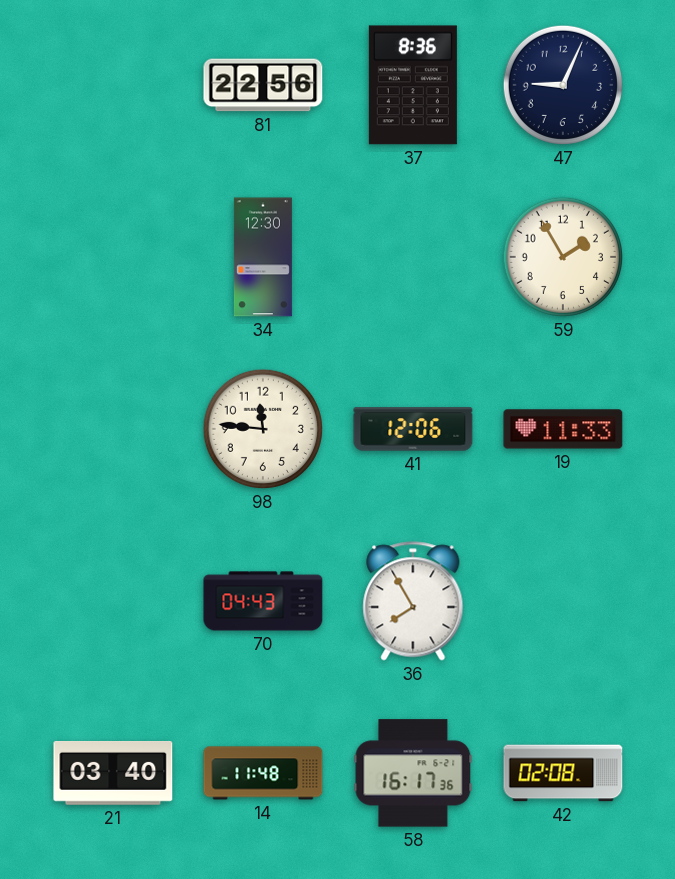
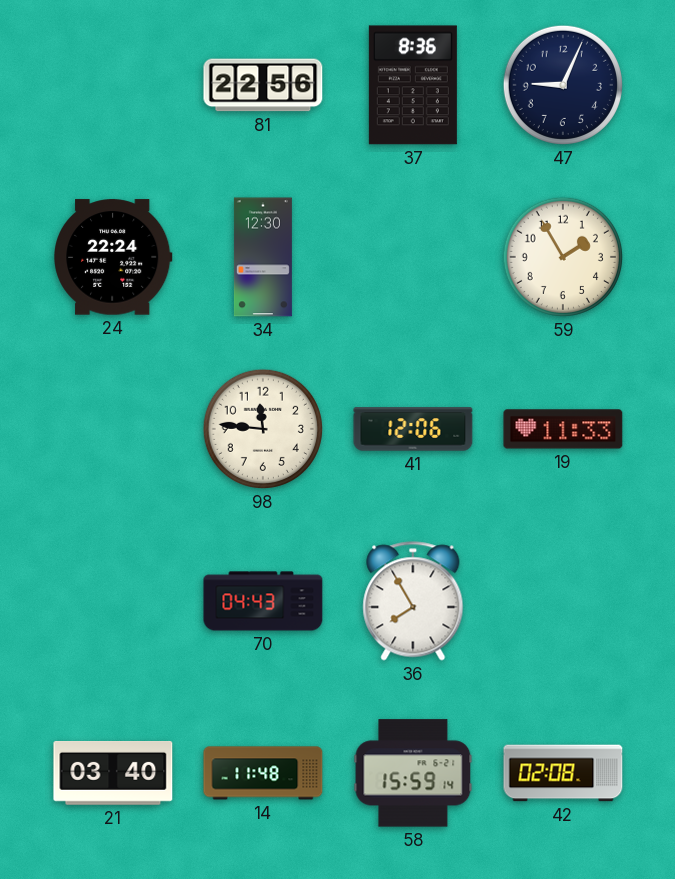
24: none -> 22:24 (114, 257)
58: 16:17 -> 15:59 (413, 773)
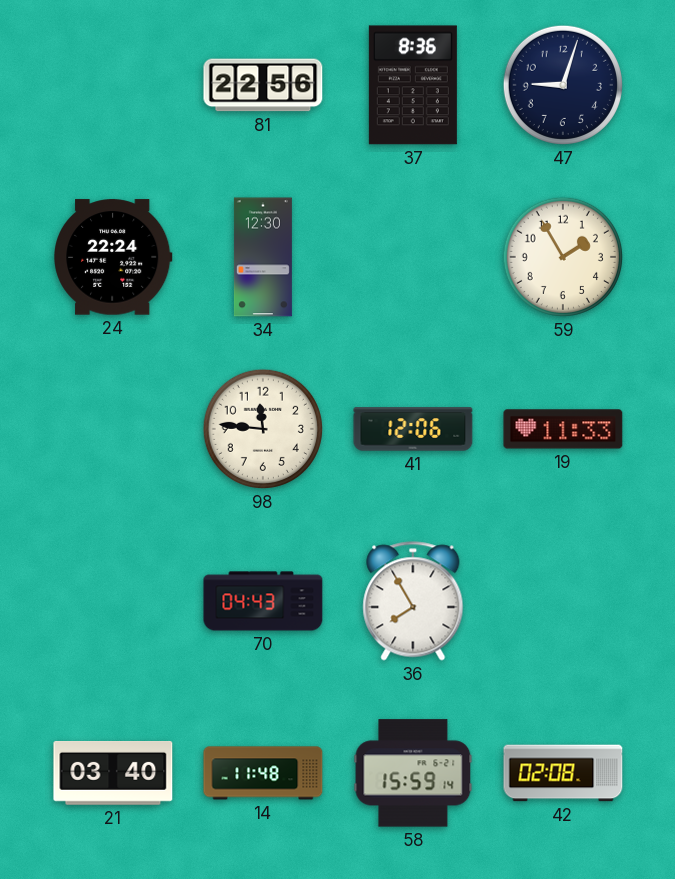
47: 9:04 -> 9:03 (563, 85)
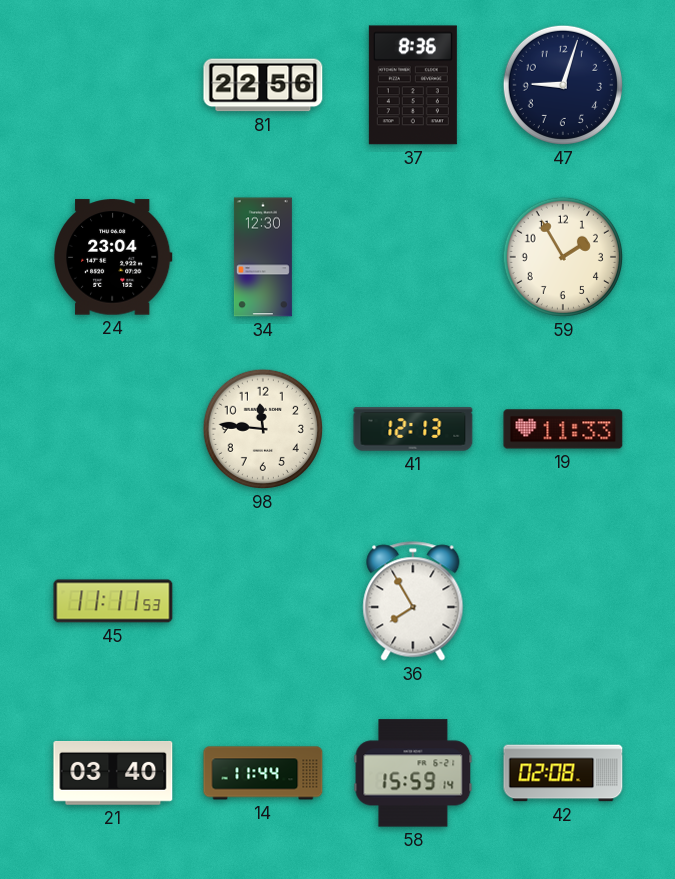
24: 22:24 -> 23:04 (114, 257)
41: 12:06 -> 12:13 (413, 429)
45: none -> 11:11 (113, 601)
70: 04:43 -> none (263, 601)
14: 11:48 -> 11:44 (263, 773)
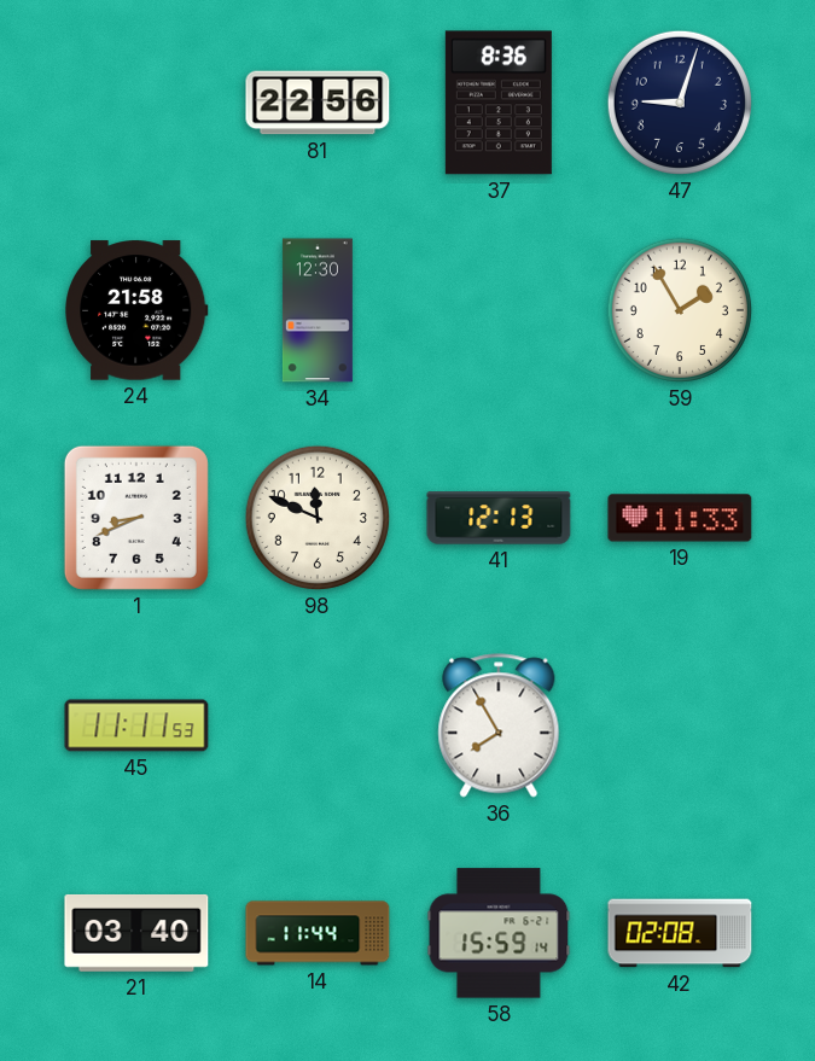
24: 23:04 -> 21:58 (138, 310)
1: none -> 8:41 (136, 518)
98: 11:46 -> 11:49 (318, 518)
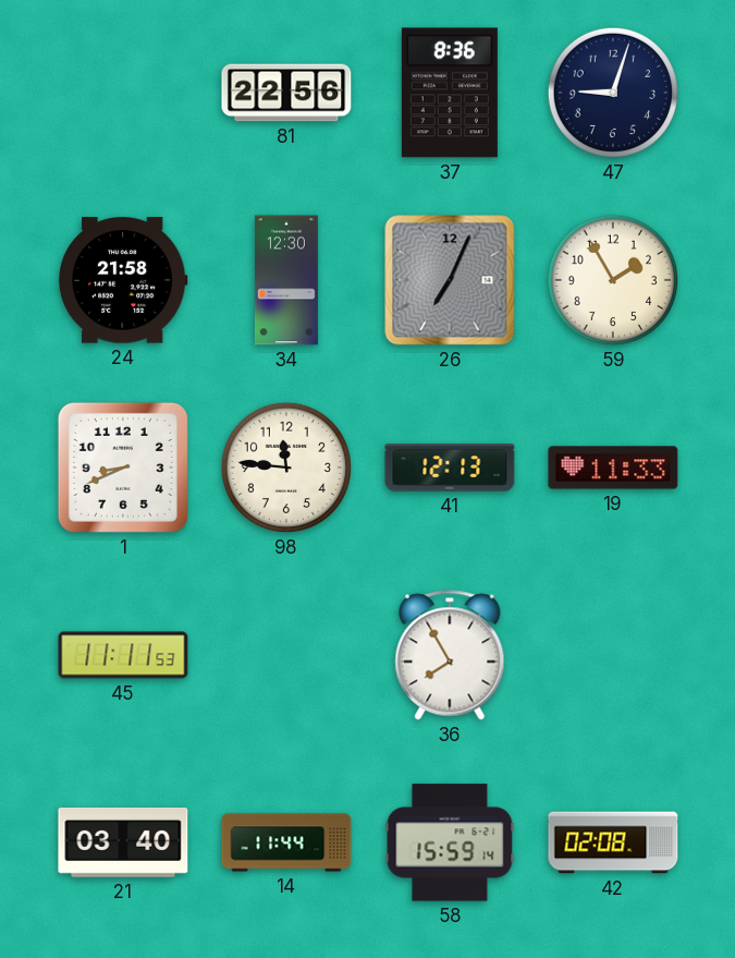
26: none -> 7:04 (450, 280)
98: 11:49 -> 11:46 (286, 468)
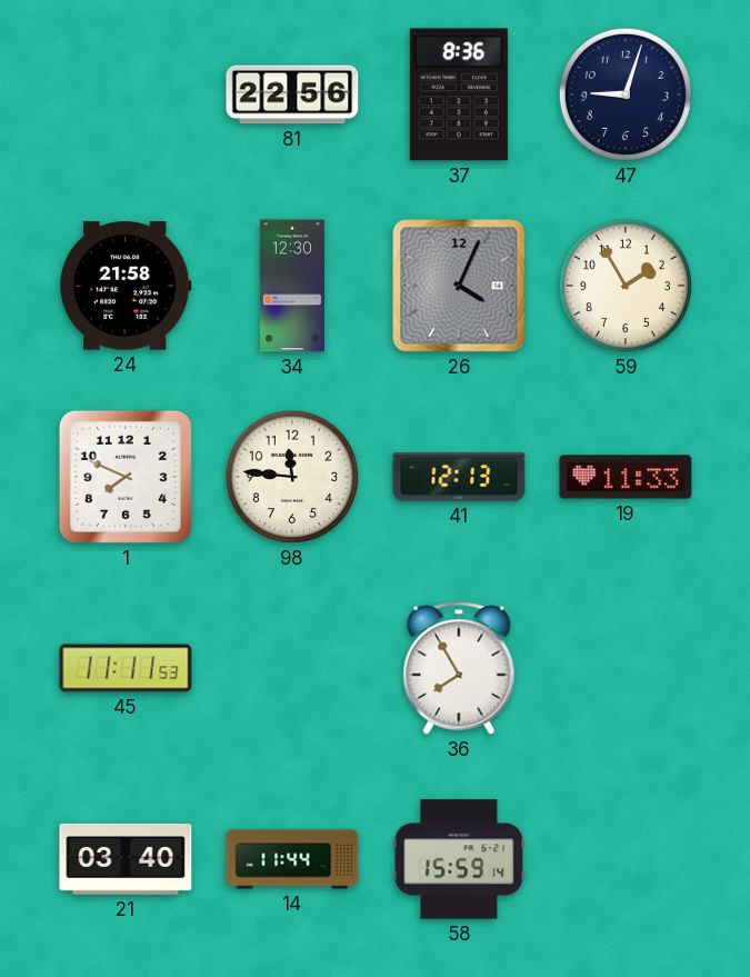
26: 7:04 -> 4:04 (459, 286)
1: 8:41 -> 7:49 (126, 477)
42: 02:08 -> none (613, 842)
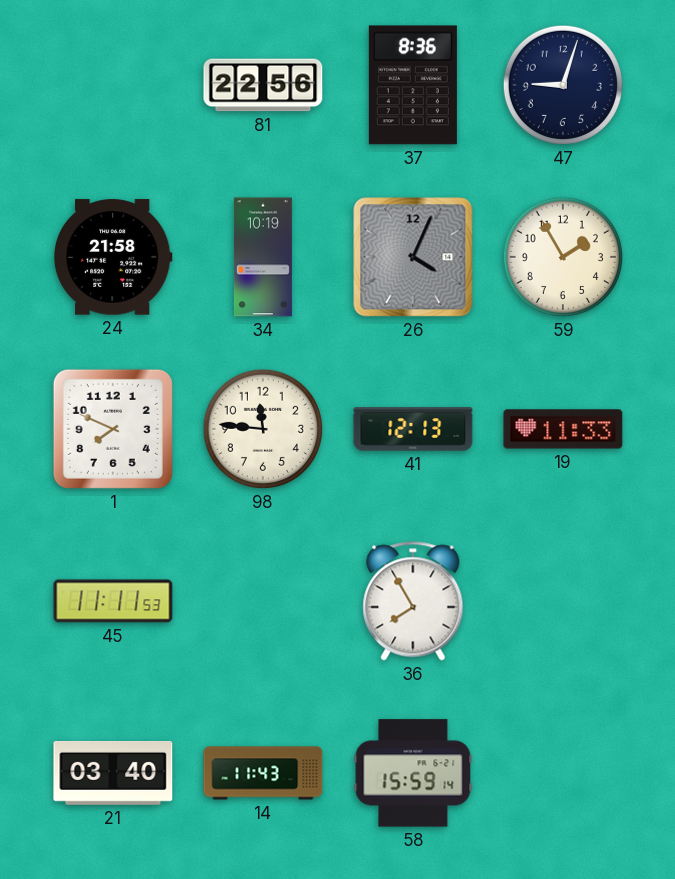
34: 12:30 -> 10:19 (263, 257)
14: 11:44 -> 11:43 (263, 773)
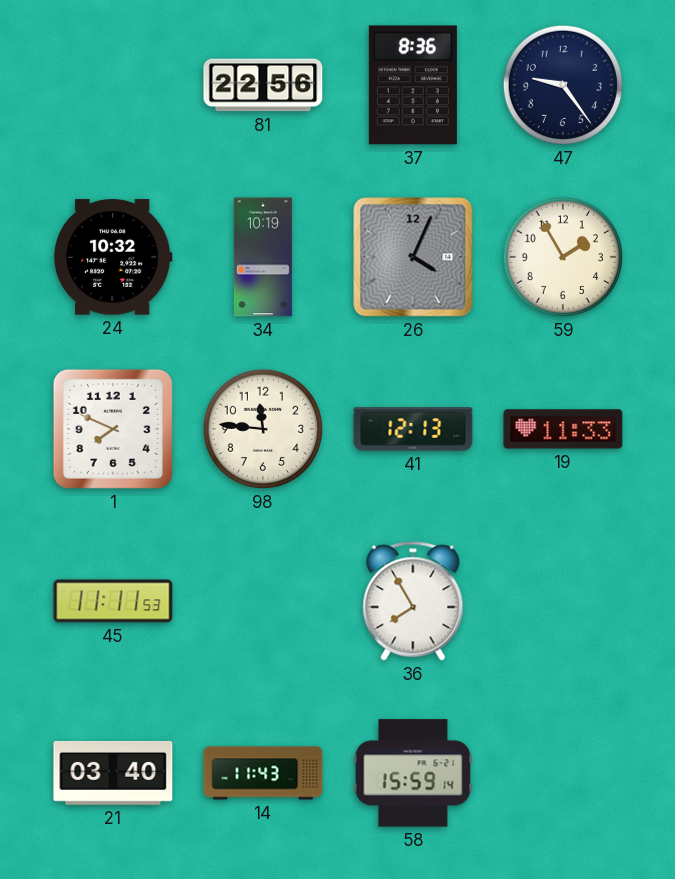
47: 9:03 -> 9:24 (563, 85)
24: 21:58 -> 10:32 (114, 257)
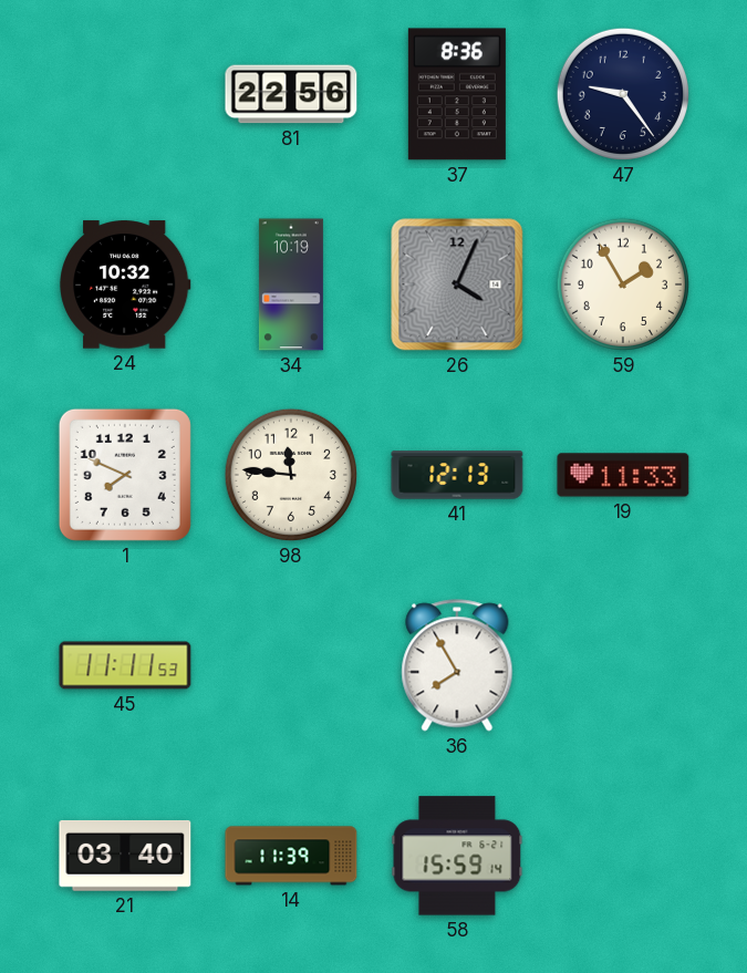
14: 11:43 -> 11:39 (291, 856)
